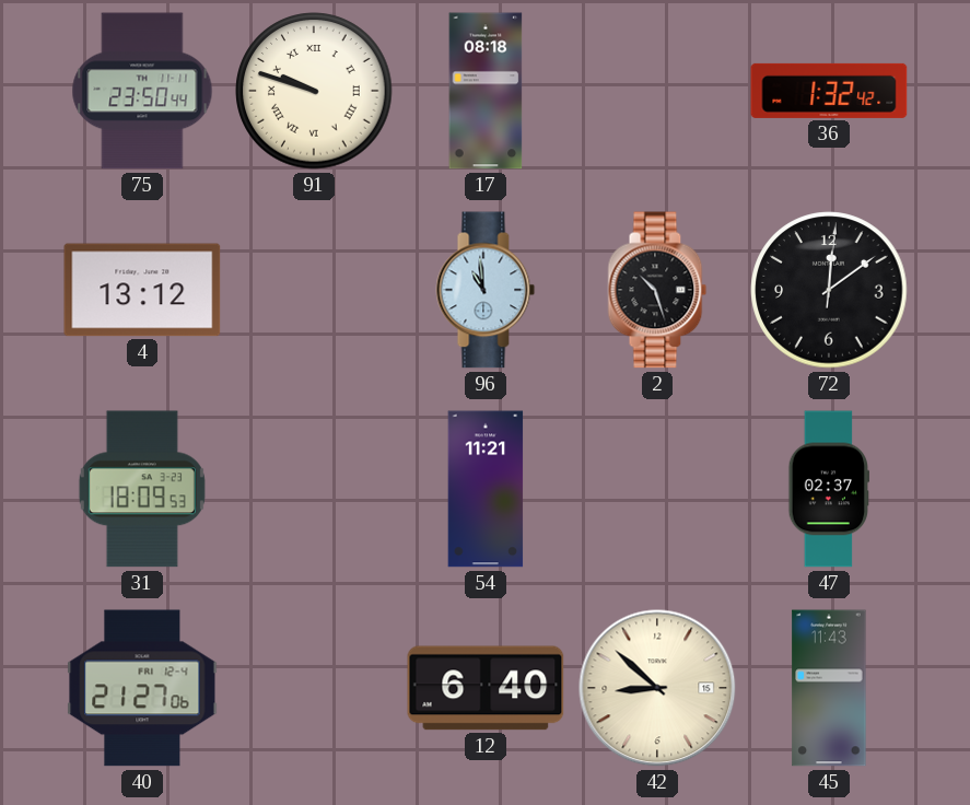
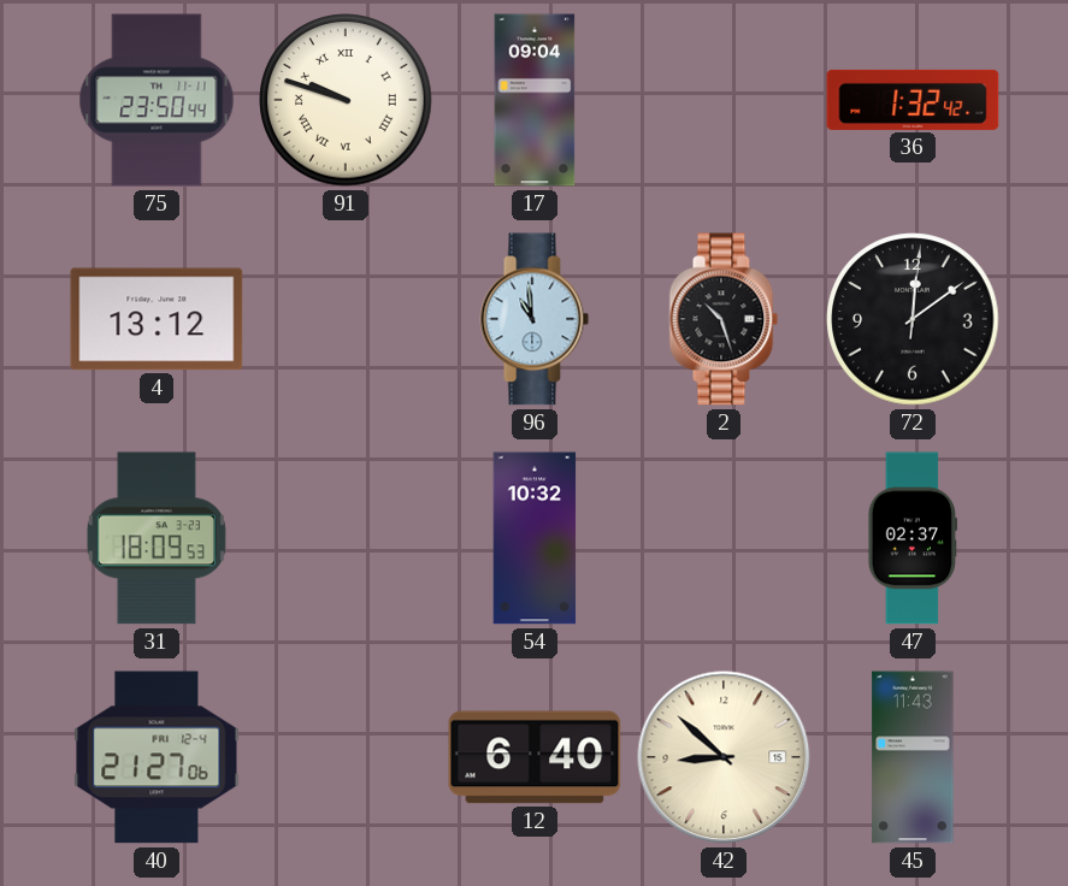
17: 08:18 -> 09:04 (535, 100)
54: 11:21 -> 10:32 (535, 538)
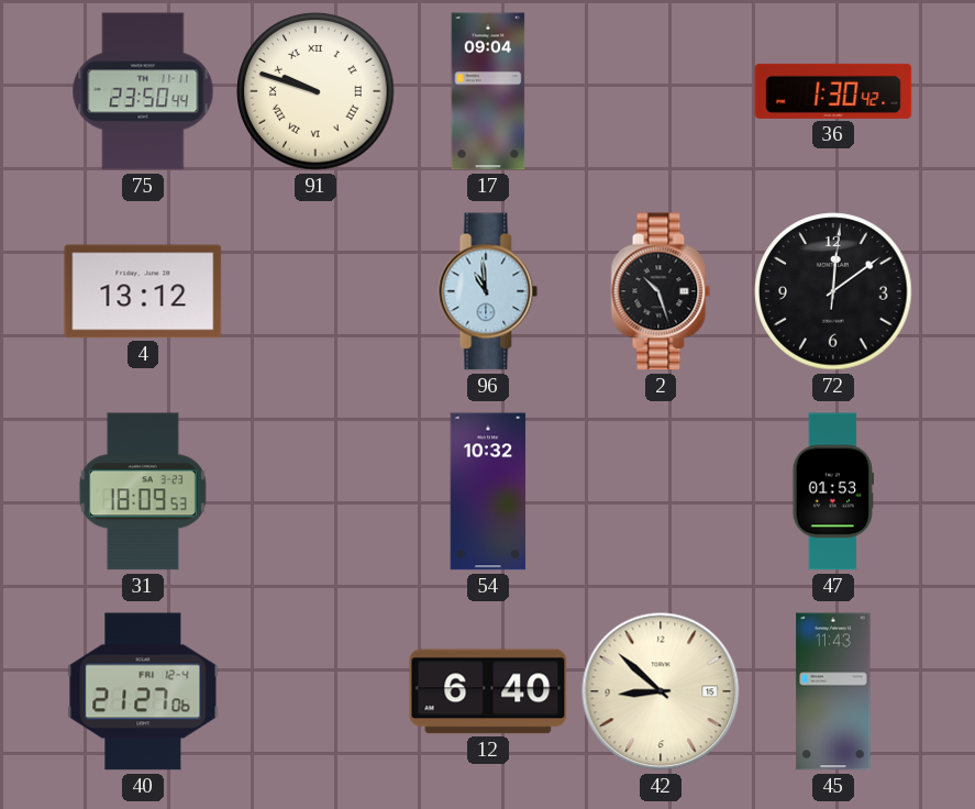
36: 1:32 -> 1:30 (833, 91)
47: 02:37 -> 01:53 (832, 491)
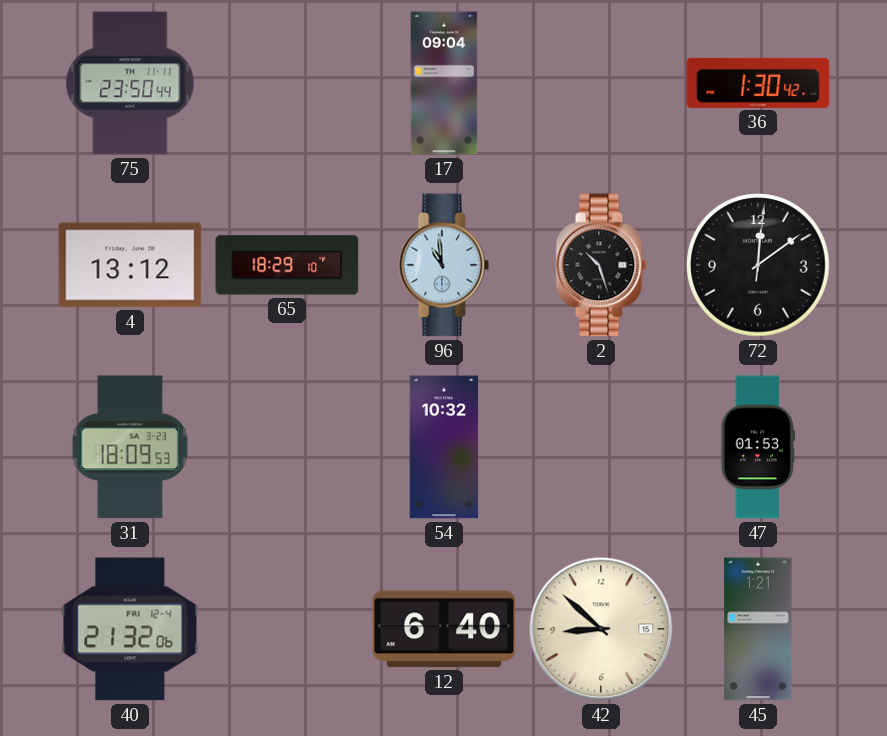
91: 9:48 -> none (315, 91)
65: none -> 18:29 (287, 265)
40: 21:27 -> 21:32 (130, 629)
45: 11:43 -> 1:21 (758, 629)
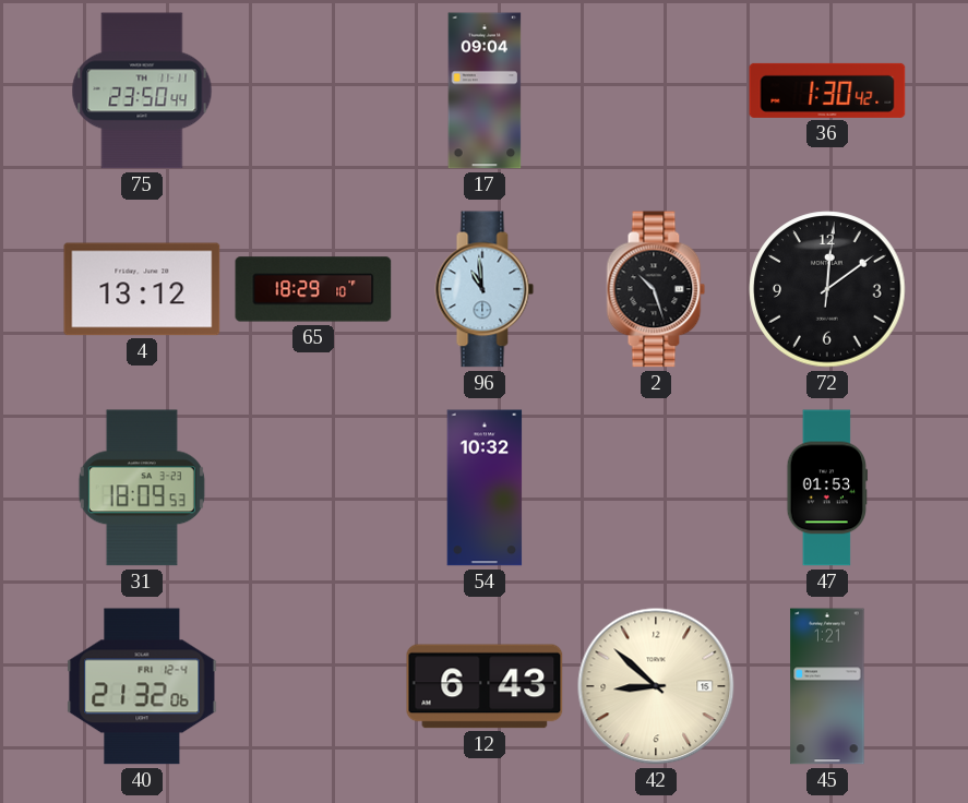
12: 6:40 -> 6:43 (485, 686)
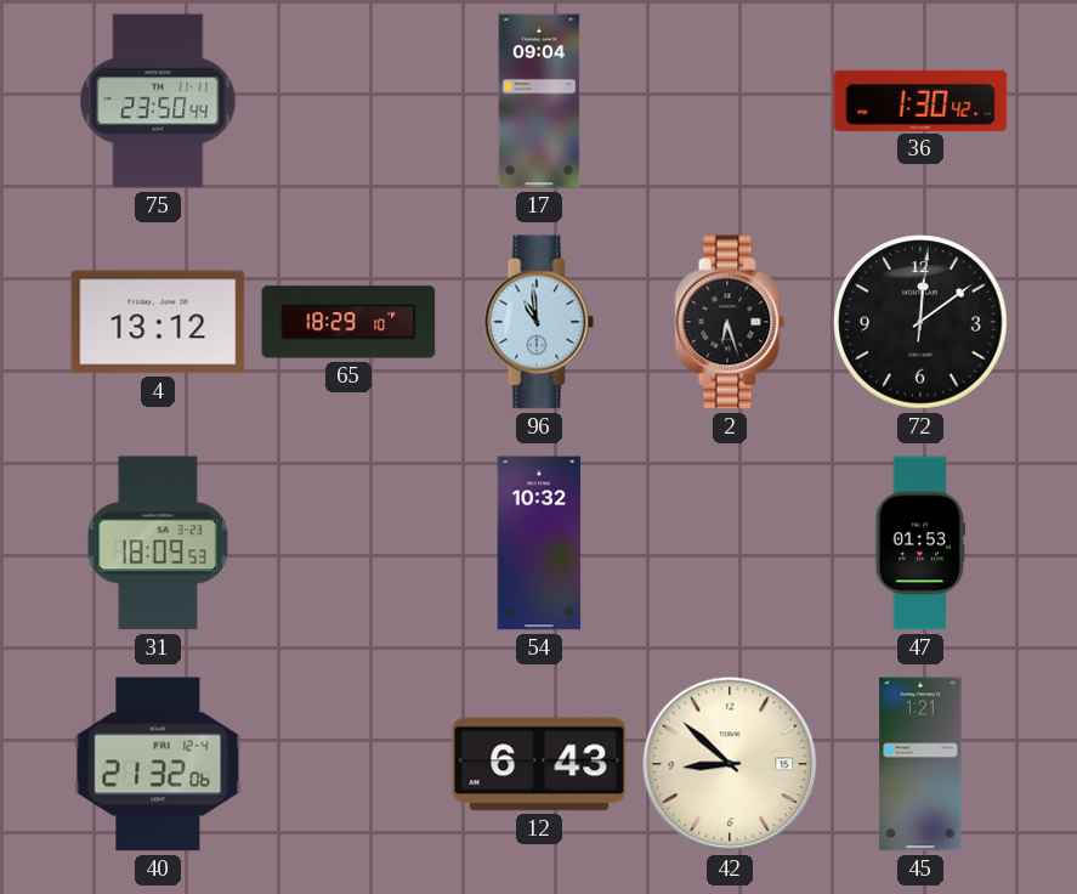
2: 10:27 -> 6:27 (730, 322)
